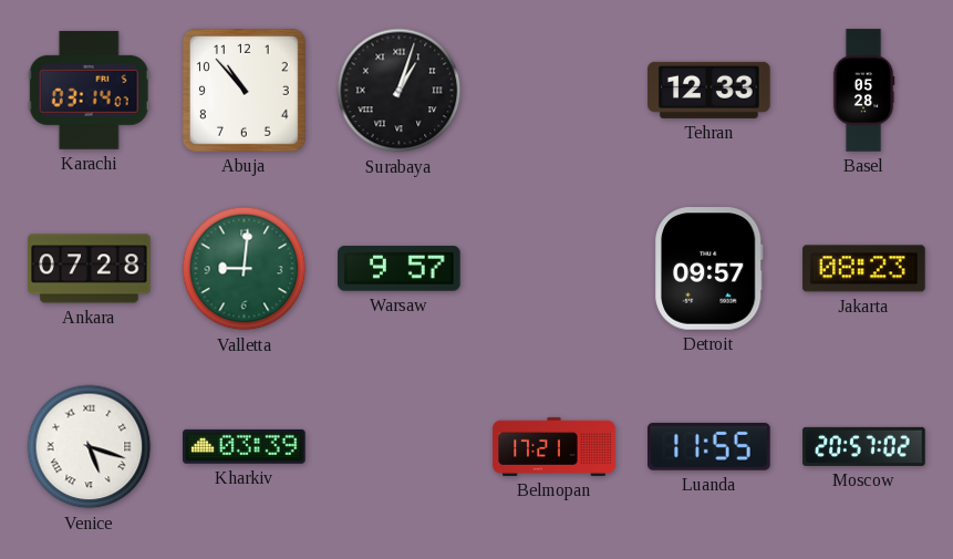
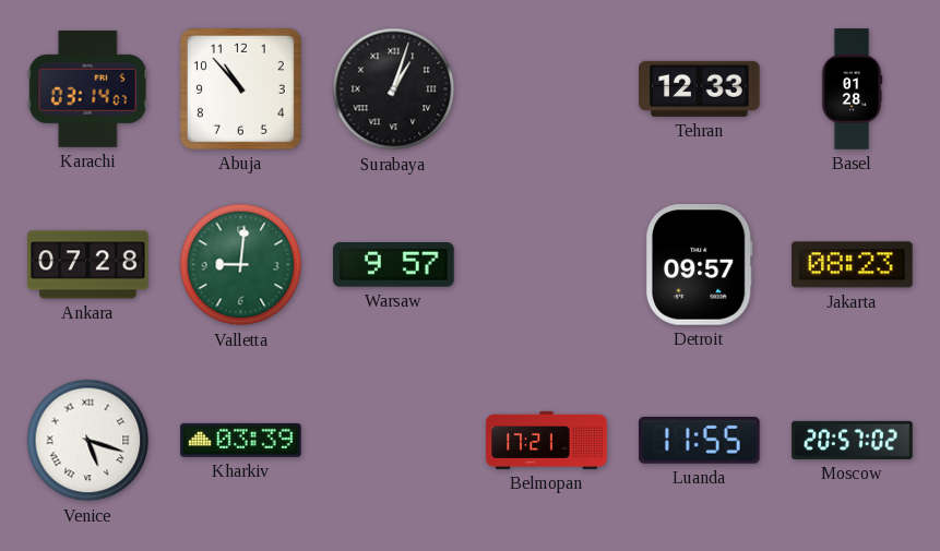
Basel: 05:28 -> 01:28 (852, 89)
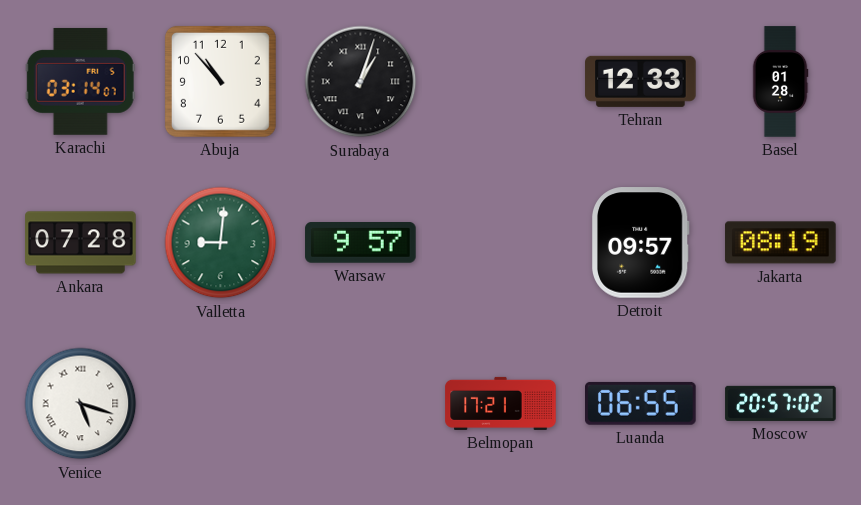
Jakarta: 08:23 -> 08:19 (781, 243)
Kharkiv: 03:39 -> none (241, 440)
Luanda: 11:55 -> 06:55 (641, 403)
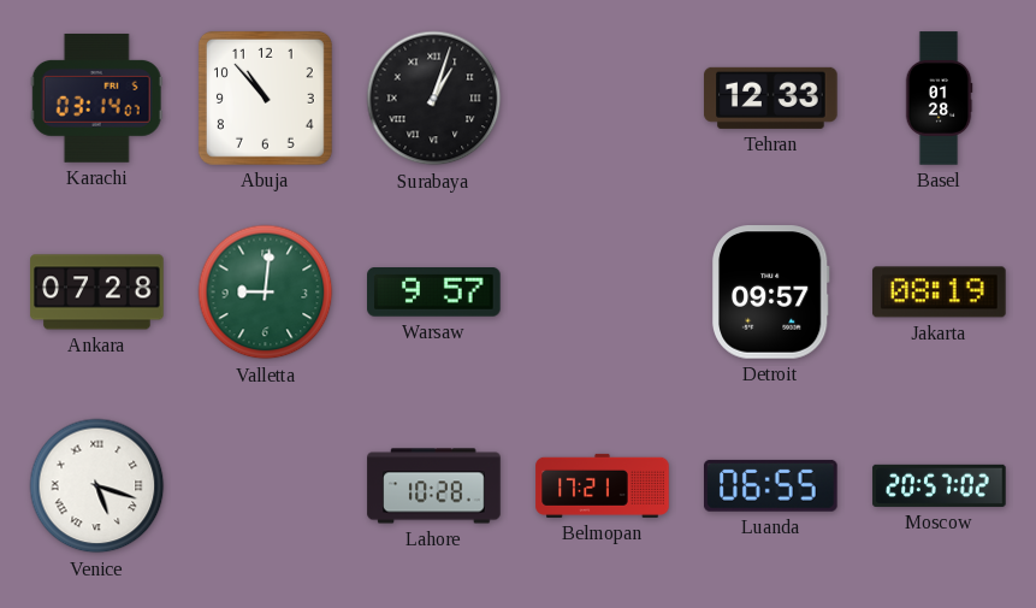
Lahore: none -> 10:28 (434, 486)
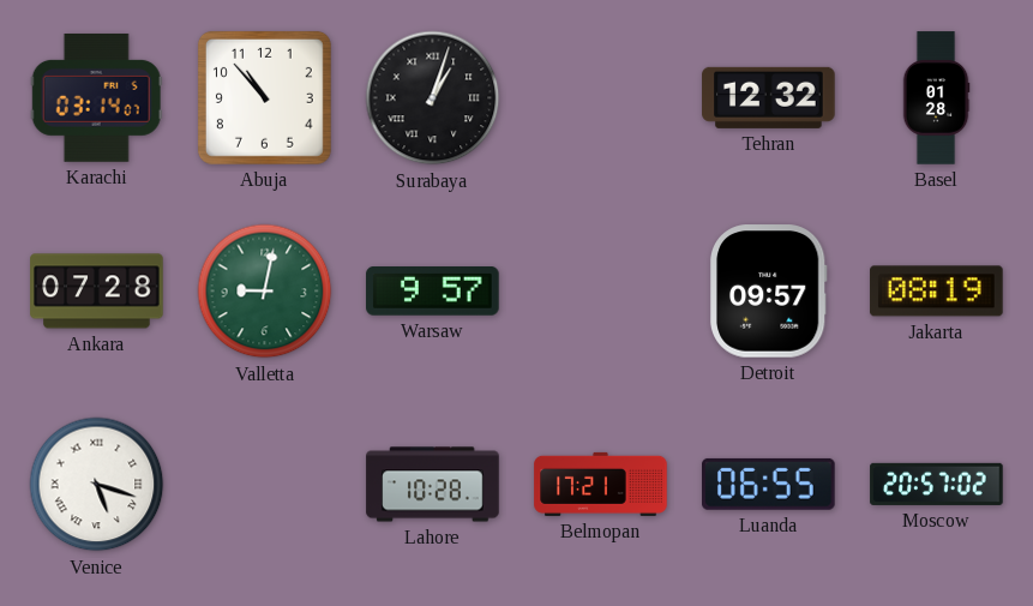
Tehran: 12:33 -> 12:32 (769, 97)
Valletta: 9:01 -> 9:02 (265, 292)
